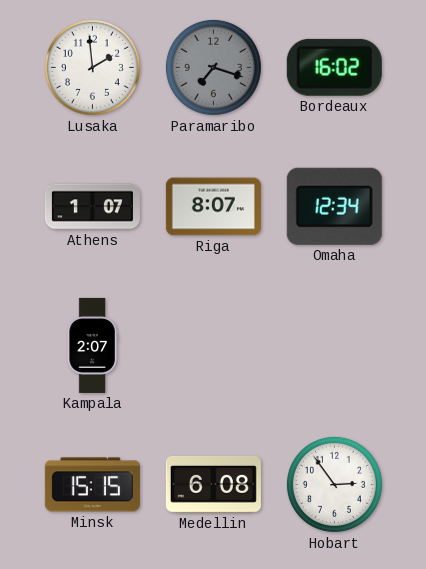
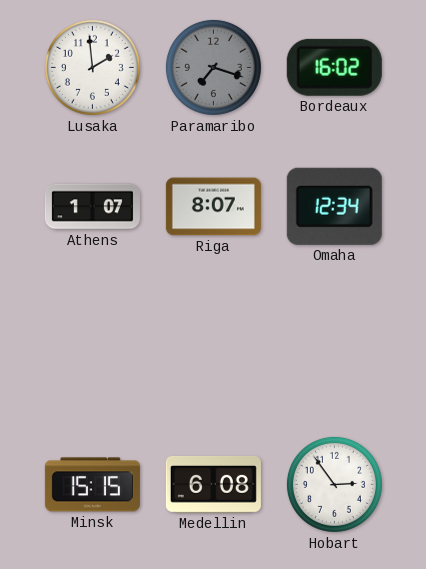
Kampala: 2:07 -> none (92, 345)
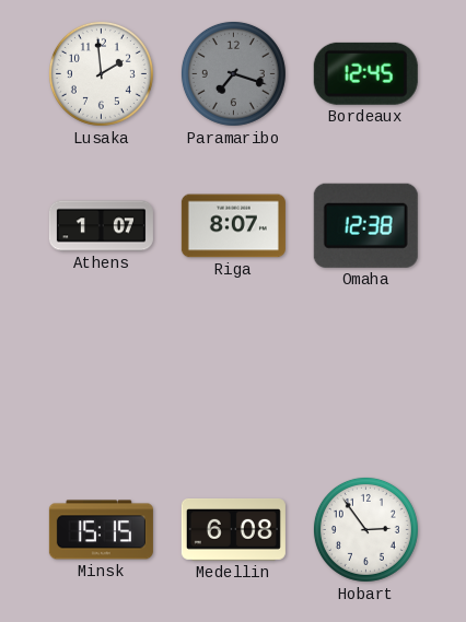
Bordeaux: 16:02 -> 12:45 (365, 73)
Omaha: 12:34 -> 12:38 (365, 225)
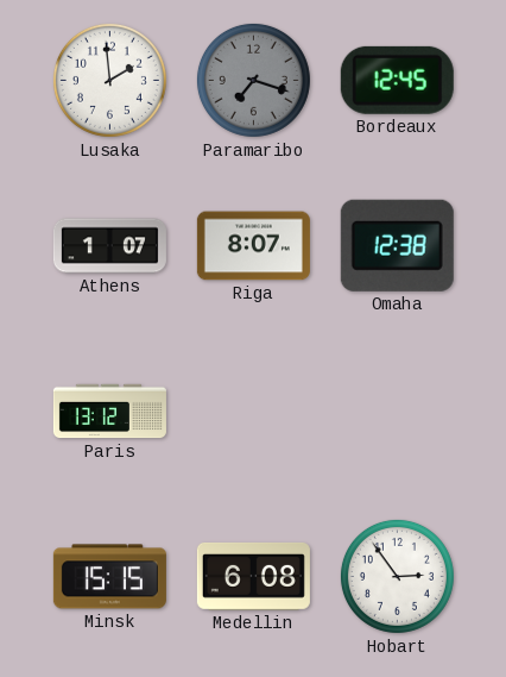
Paris: none -> 13:12 (109, 412)
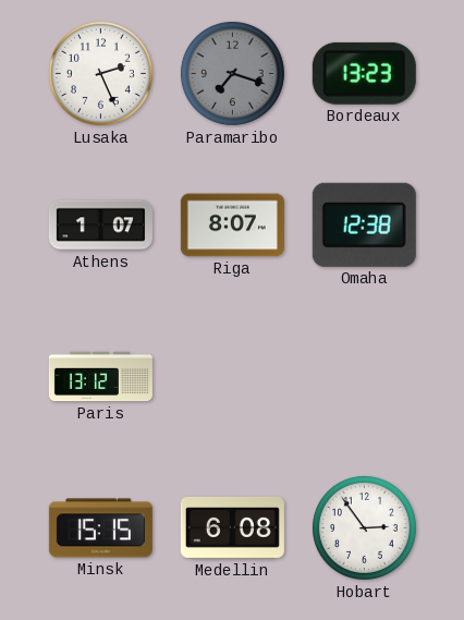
Lusaka: 1:59 -> 2:26 (100, 73)
Bordeaux: 12:45 -> 13:23 (364, 73)
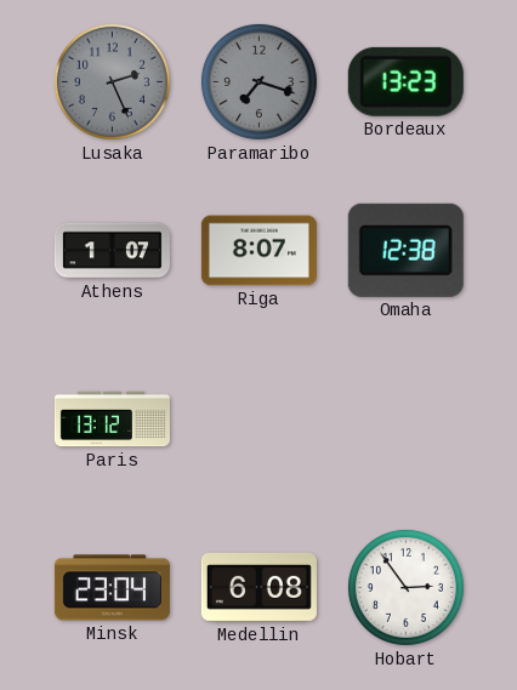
Lusaka dial: white -> grey (112, 81)
Minsk: 15:15 -> 23:04 (112, 588)
